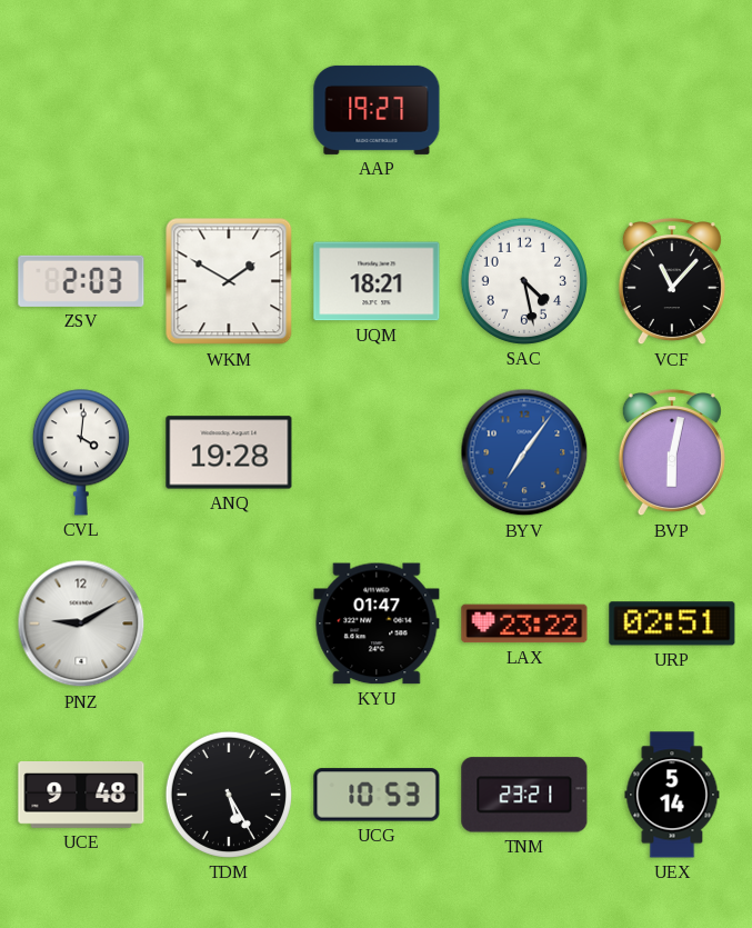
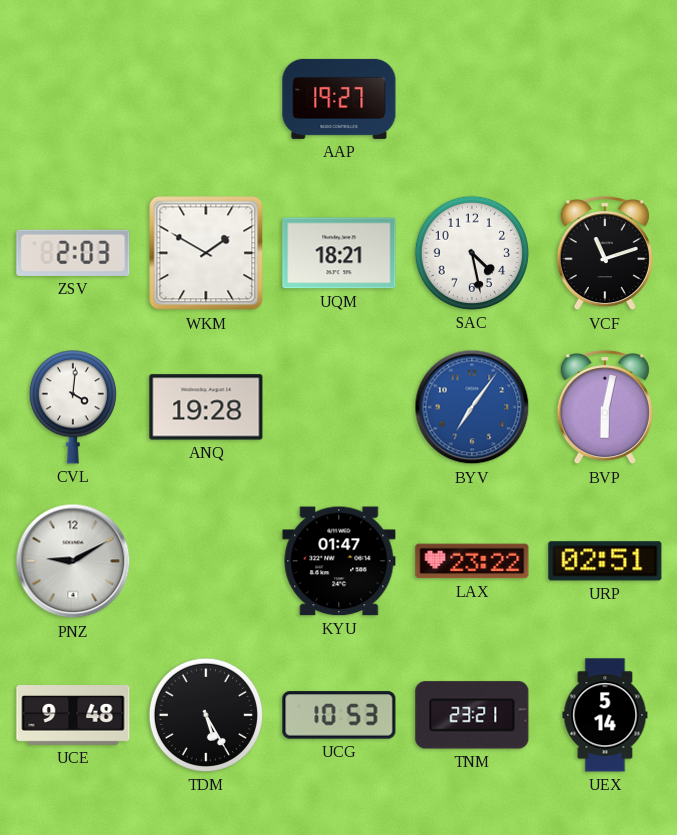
VCF: 11:07 -> 11:12 (605, 254)
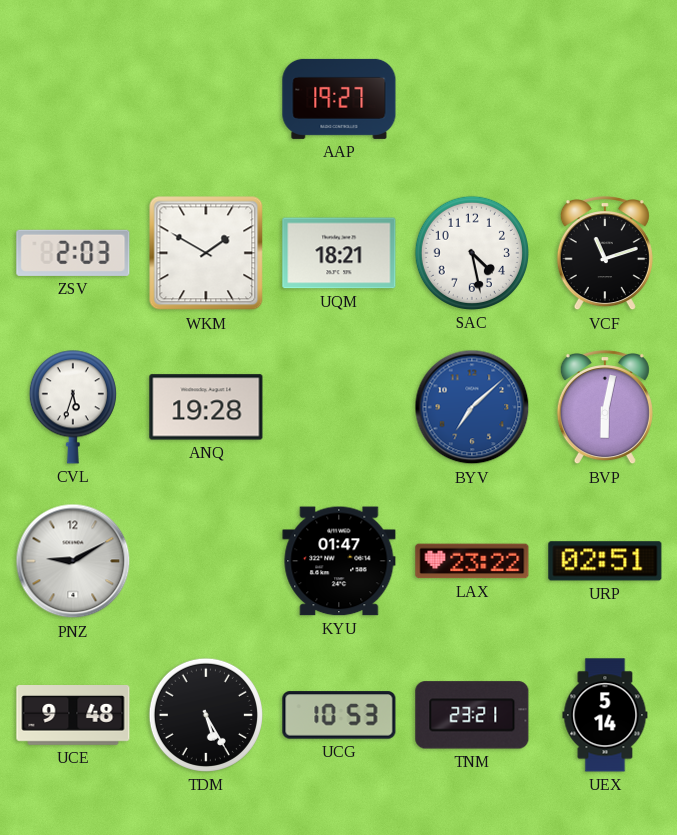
CVL: 4:01 -> 5:33 (73, 407)
BYV: 7:06 -> 7:08 (472, 407)
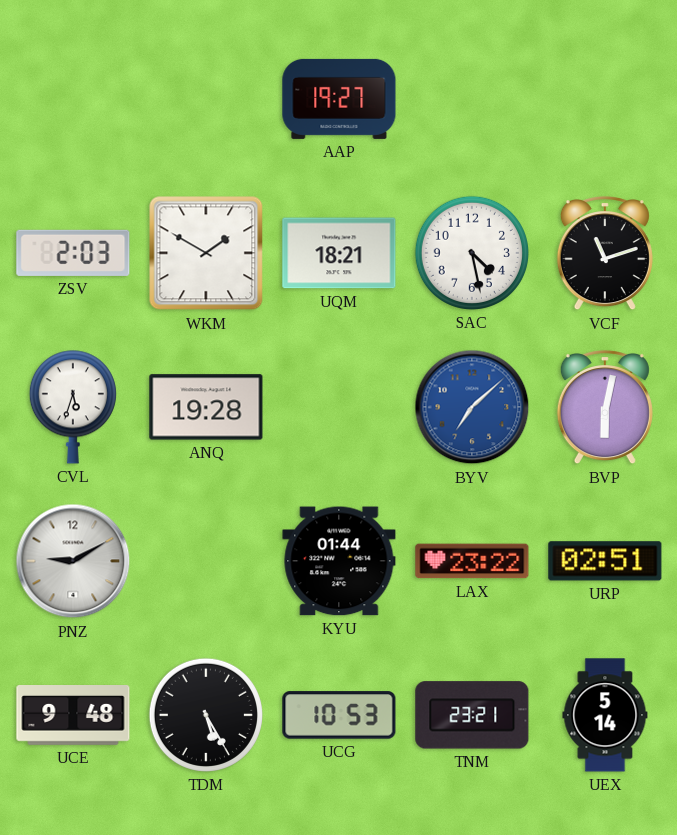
KYU: 01:47 -> 01:44 (339, 561)
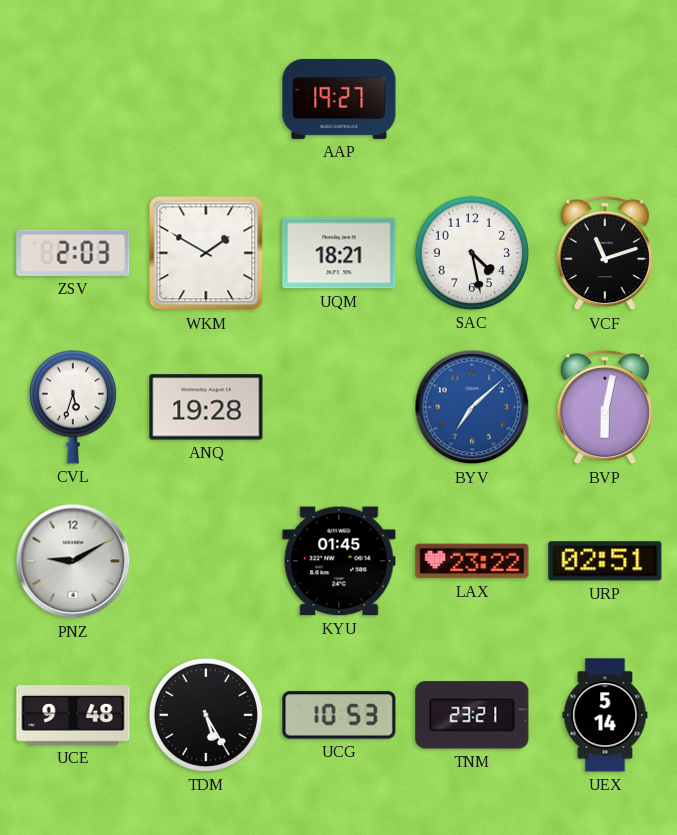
KYU: 01:44 -> 01:45 (339, 561)
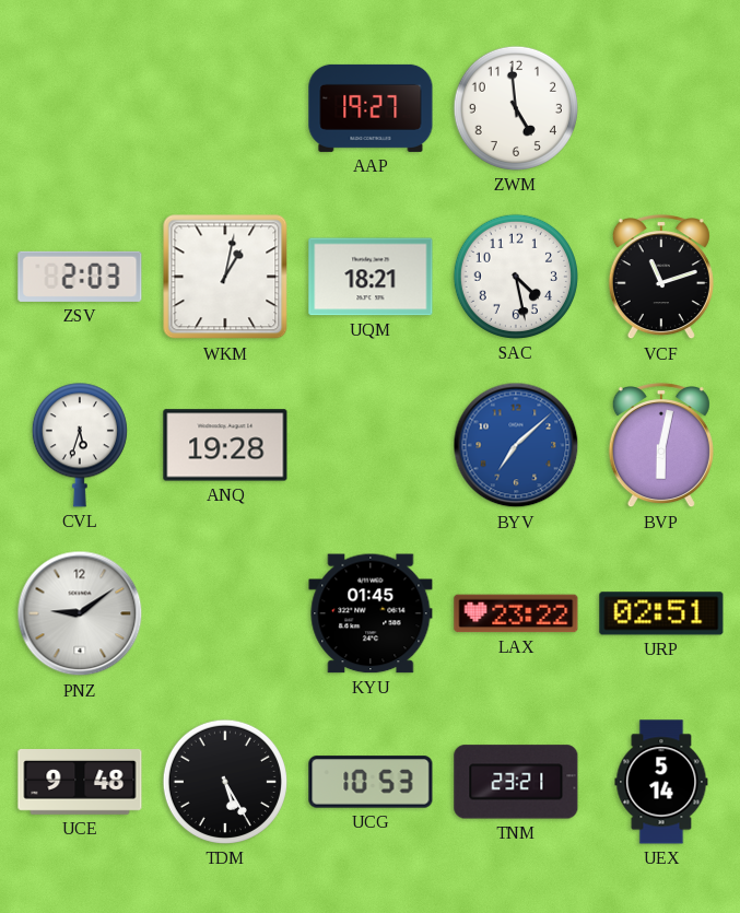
ZWM: none -> 4:59 (516, 108)
WKM: 1:50 -> 1:02 (225, 277)
PNZ: 9:10 -> 9:09 (80, 613)
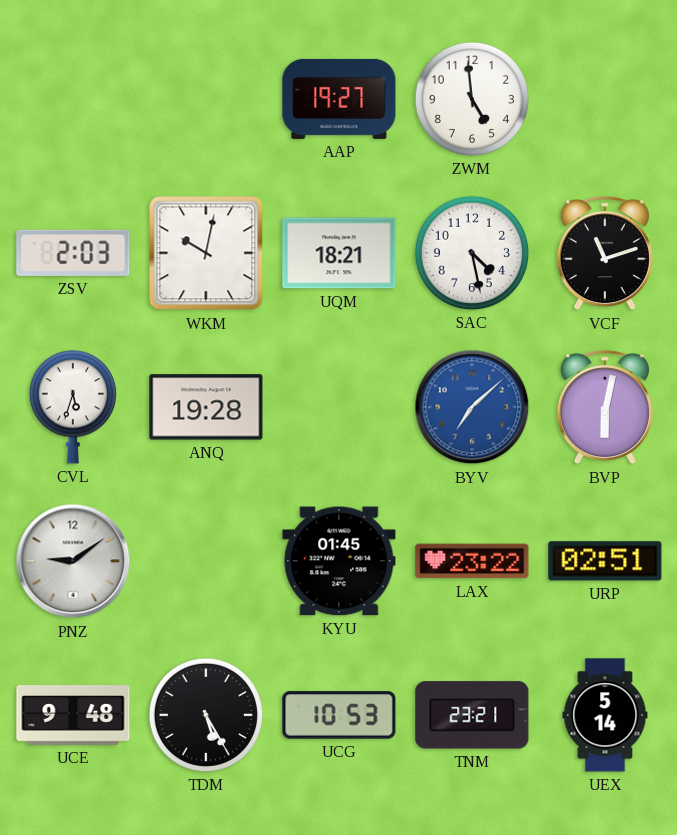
WKM: 1:02 -> 10:02 (206, 253)
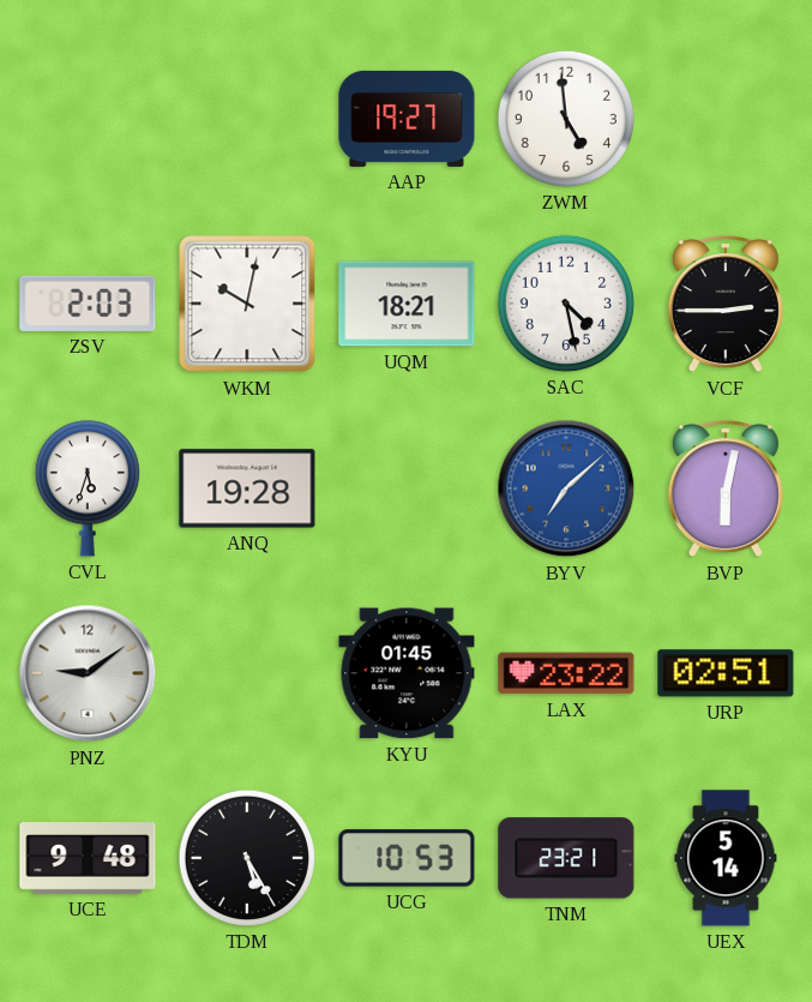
VCF: 11:12 -> 2:45 (726, 305)
